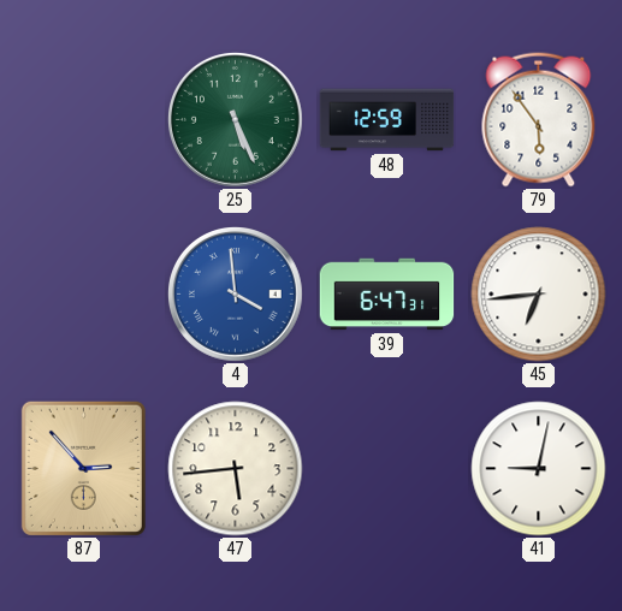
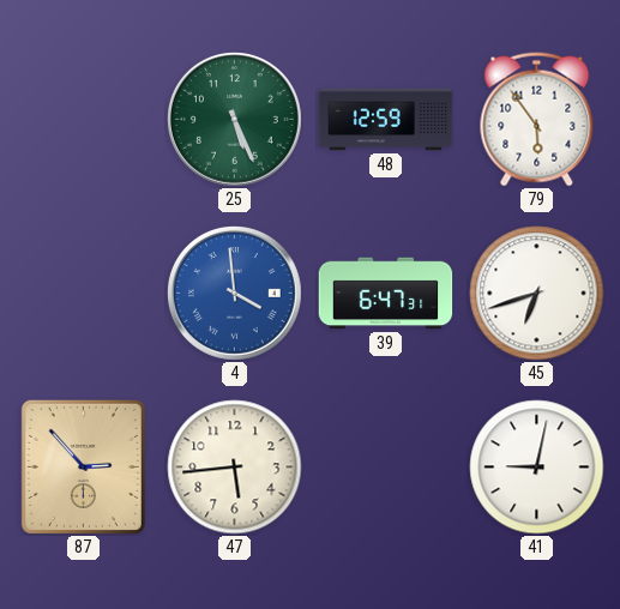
45: 6:44 -> 6:42 (537, 294)
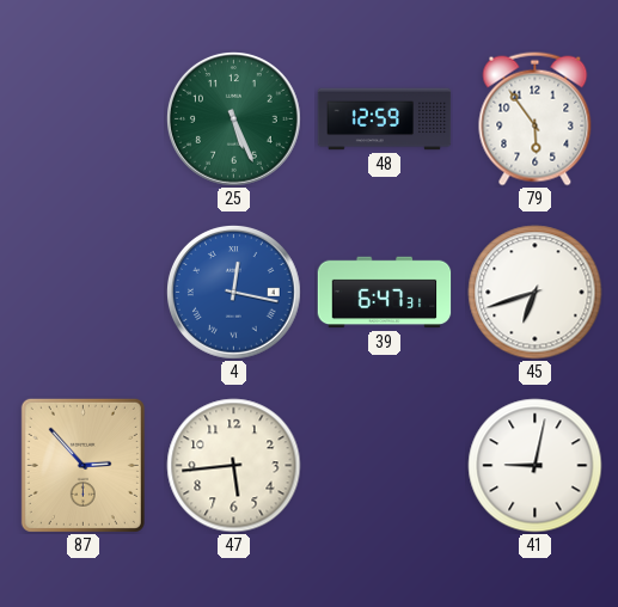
4: 3:59 -> 12:17 (234, 293)
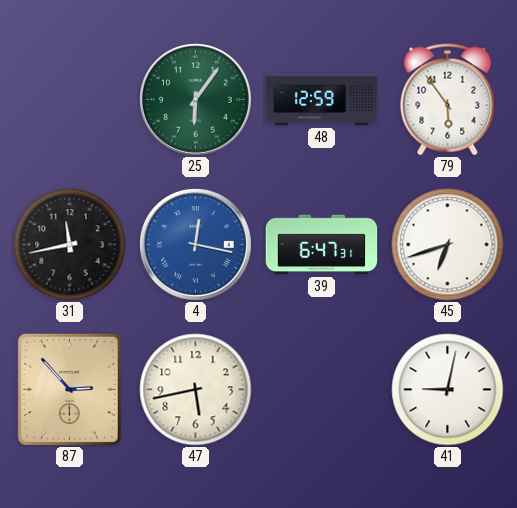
25: 5:26 -> 6:06 (196, 100)
31: none -> 11:43 (70, 245)
47: 5:44 -> 5:43 (196, 390)
